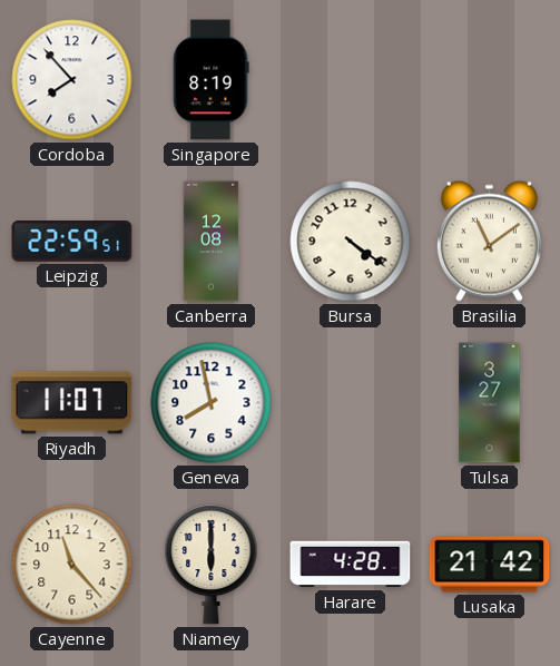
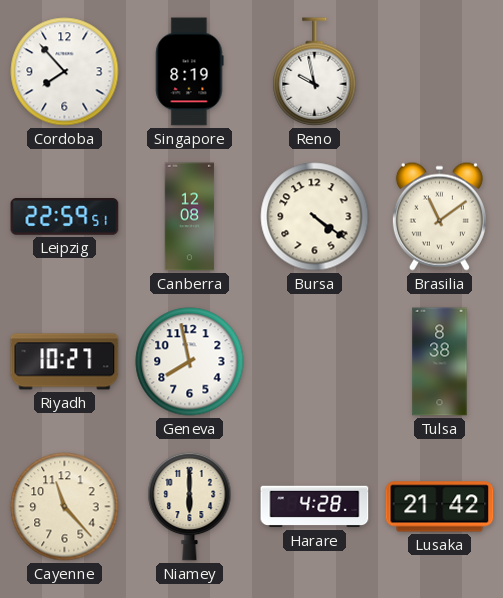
Reno: none -> 9:58 (315, 72)
Riyadh: 11:07 -> 10:27 (65, 362)
Tulsa: 3:27 -> 8:38 (440, 362)
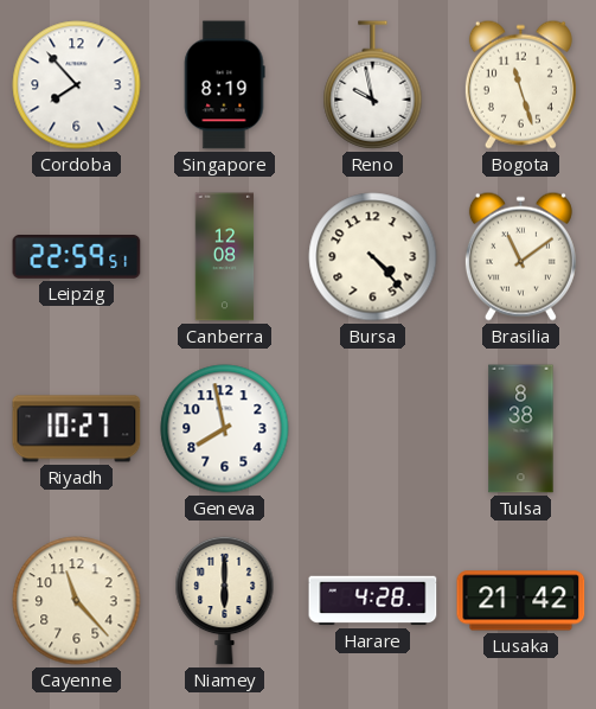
Bogota: none -> 11:27 (520, 84)
Bursa: 4:21 -> 4:23 (373, 257)
